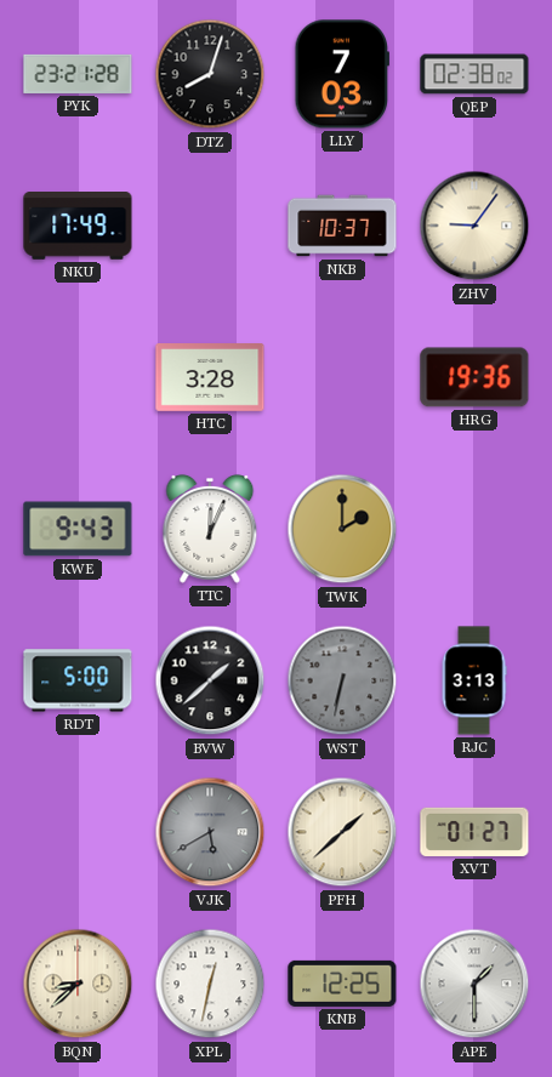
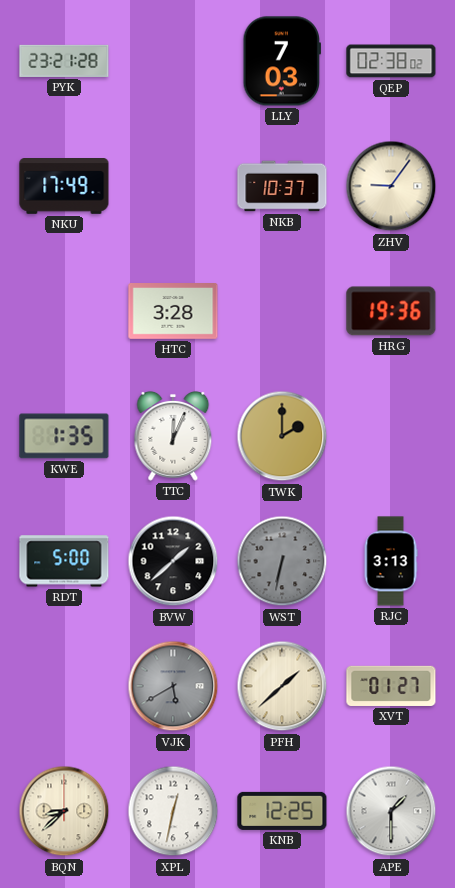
DTZ: 8:03 -> none (210, 74)
KWE: 9:43 -> 1:35 (64, 436)
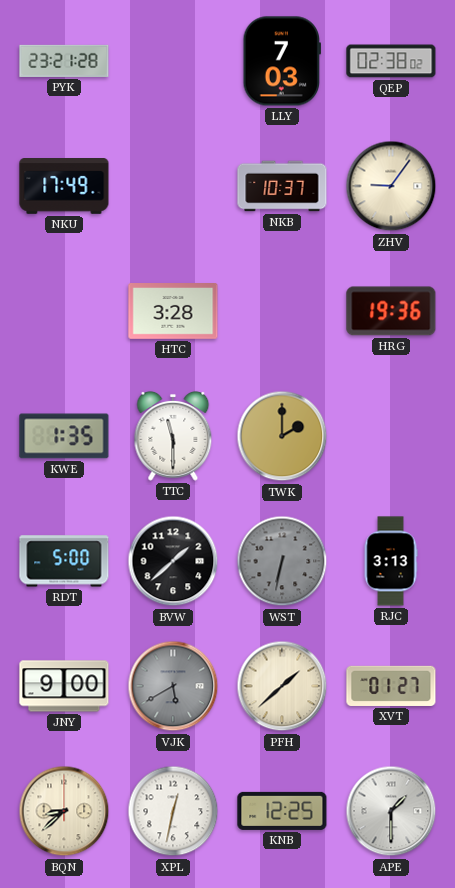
TTC: 12:04 -> 11:30 (173, 436)
JNY: none -> 9:00 (64, 686)
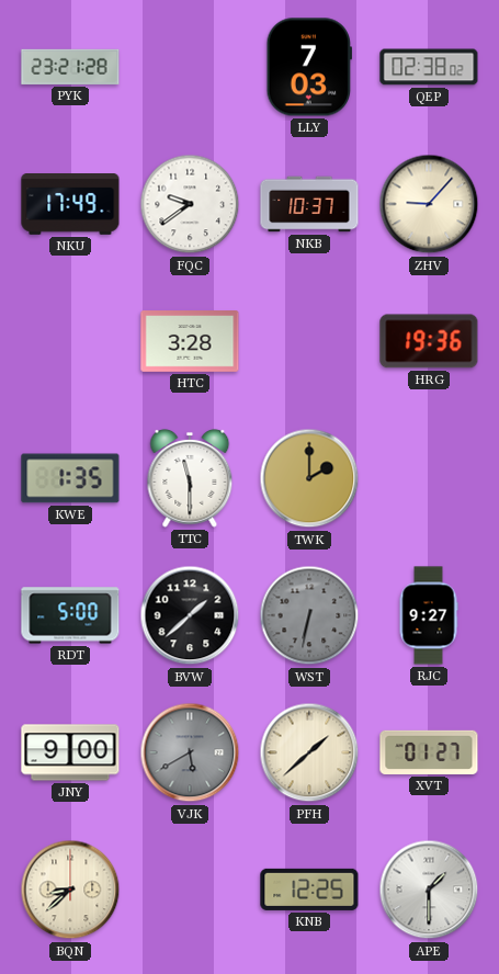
FQC: none -> 9:39 (190, 204)
ZHV: 9:06 -> 9:07 (429, 204)
RJC: 3:13 -> 9:27 (429, 615)
XPL: 12:32 -> none (173, 811)
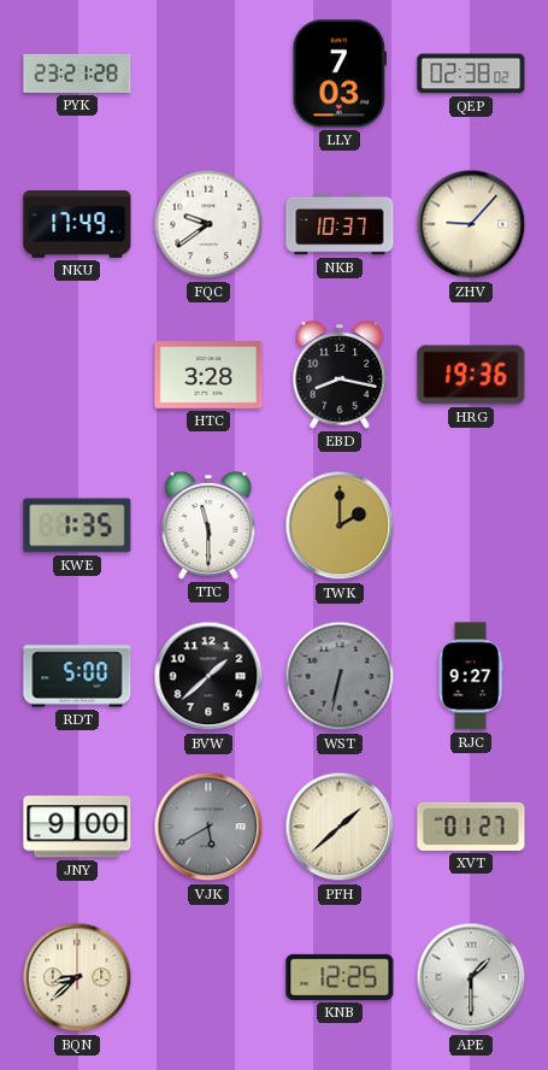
EBD: none -> 8:17 (340, 375)
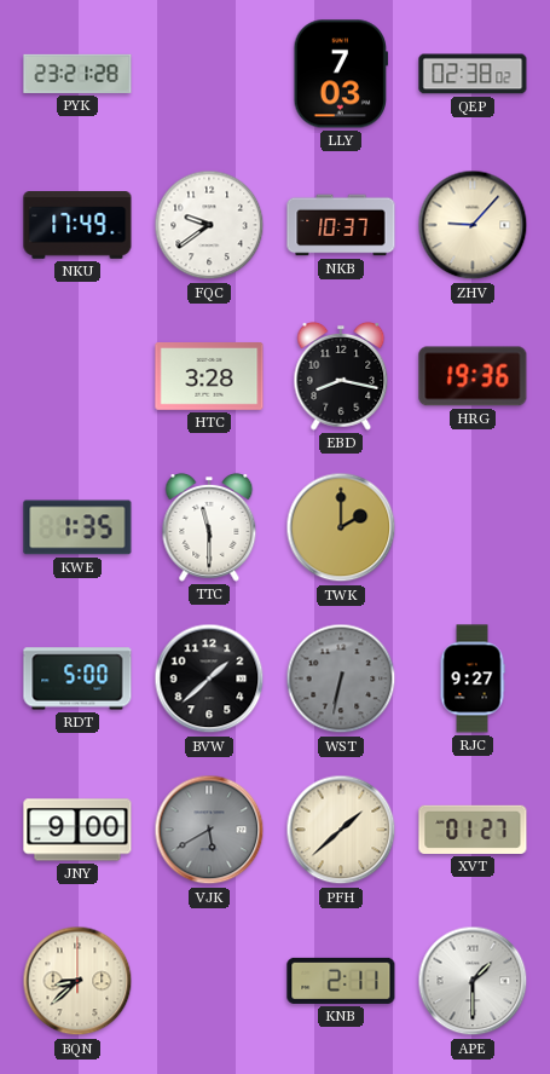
KNB: 12:25 -> 2:11 (341, 981)
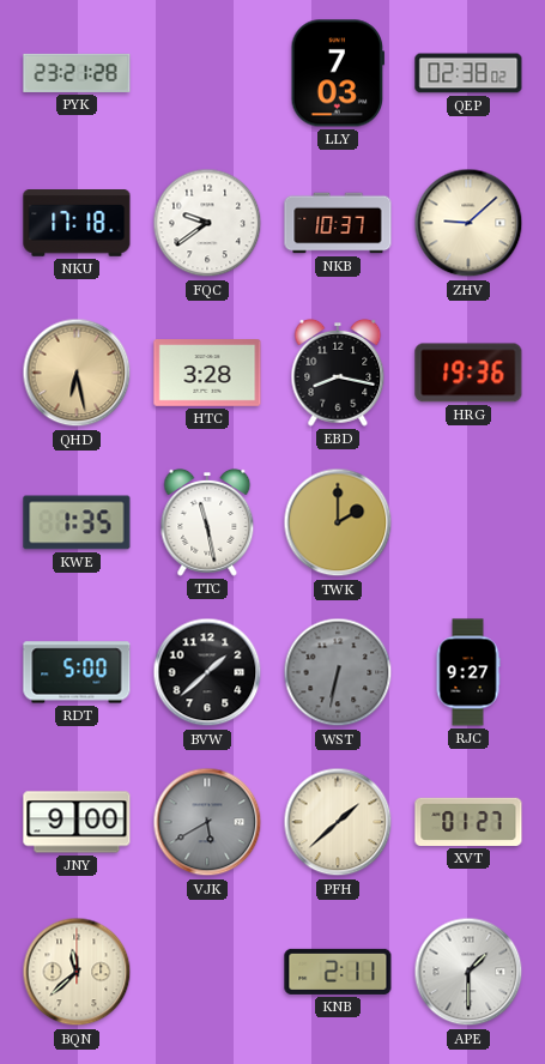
NKU: 17:49 -> 17:18 (77, 224)
ZHV: 9:07 -> 9:08 (468, 223)
QHD: none -> 6:28 (77, 373)
TTC: 11:30 -> 11:28 (207, 522)
BQN: 8:38 -> 11:38 (77, 972)
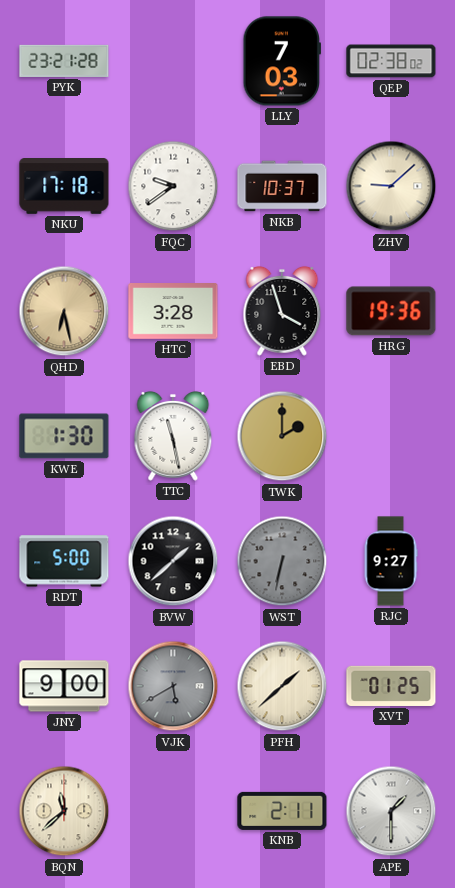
EBD: 8:17 -> 3:57 (282, 311)
KWE: 1:35 -> 1:30 (64, 436)
XVT: 01:27 -> 01:25 (391, 686)
